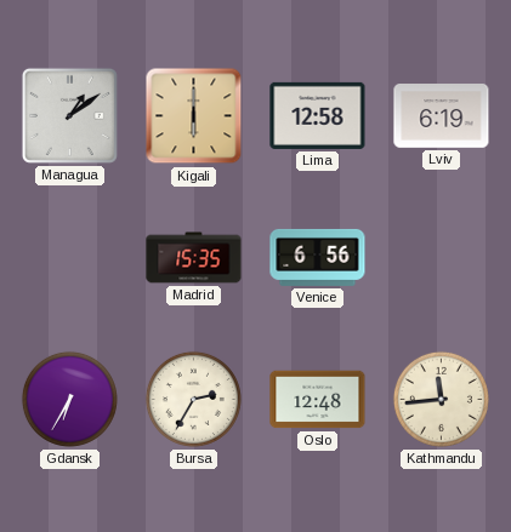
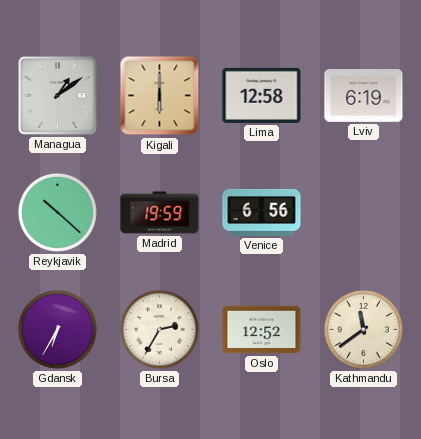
Reykjavik: none -> 10:22 (57, 212)
Madrid: 15:35 -> 19:59 (160, 213)
Oslo: 12:48 -> 12:52 (262, 330)
Kathmandu: 11:44 -> 11:39 (363, 329)
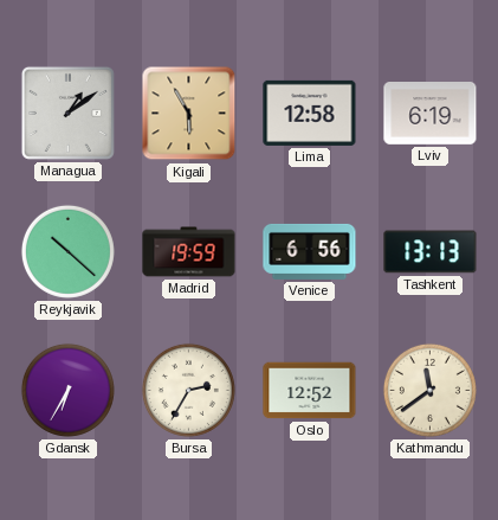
Kigali: 6:00 -> 5:55 (189, 114)
Tashkent: none -> 13:13 (431, 252)
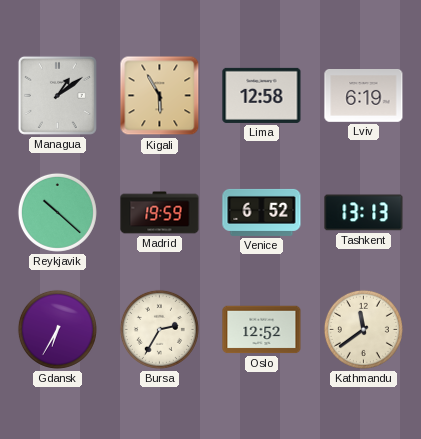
Venice: 6:56 -> 6:52 (262, 212)
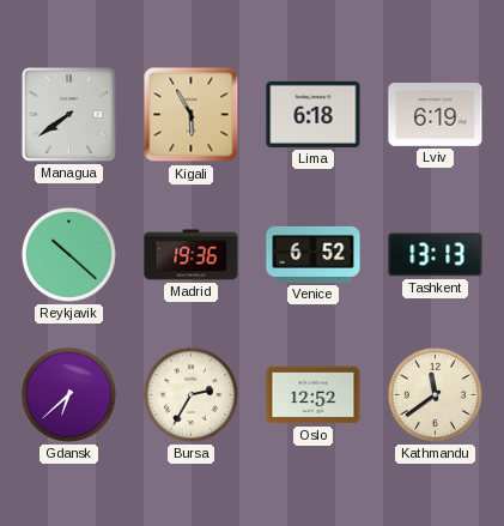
Managua: 1:09 -> 7:39 (68, 114)
Lima: 12:58 -> 6:18 (314, 114)
Madrid: 19:59 -> 19:36 (192, 255)
Gdansk: 6:35 -> 6:38 (68, 394)
